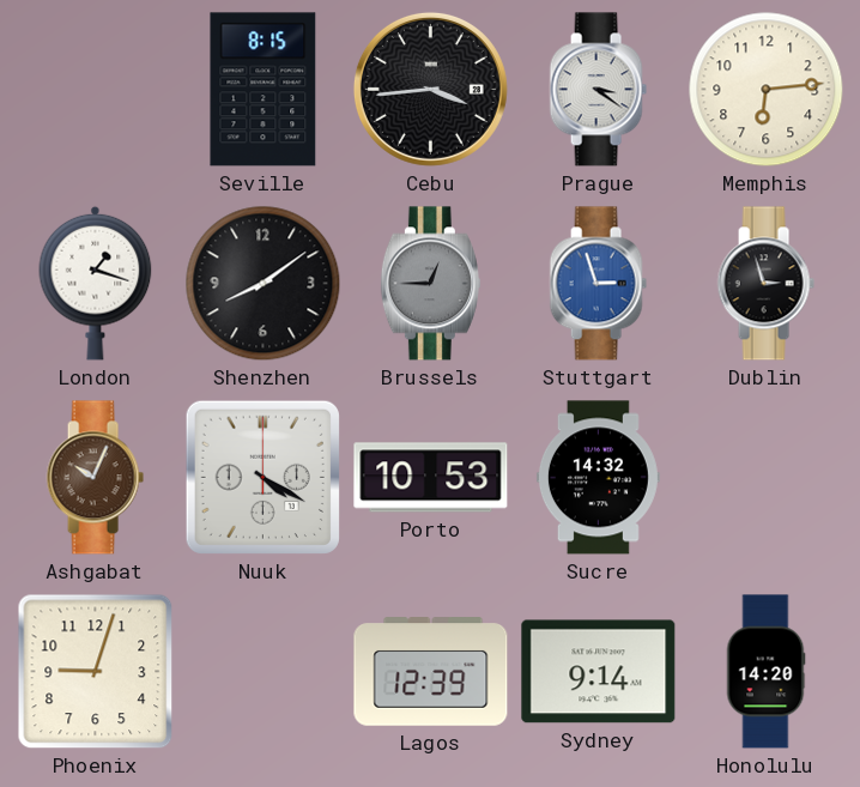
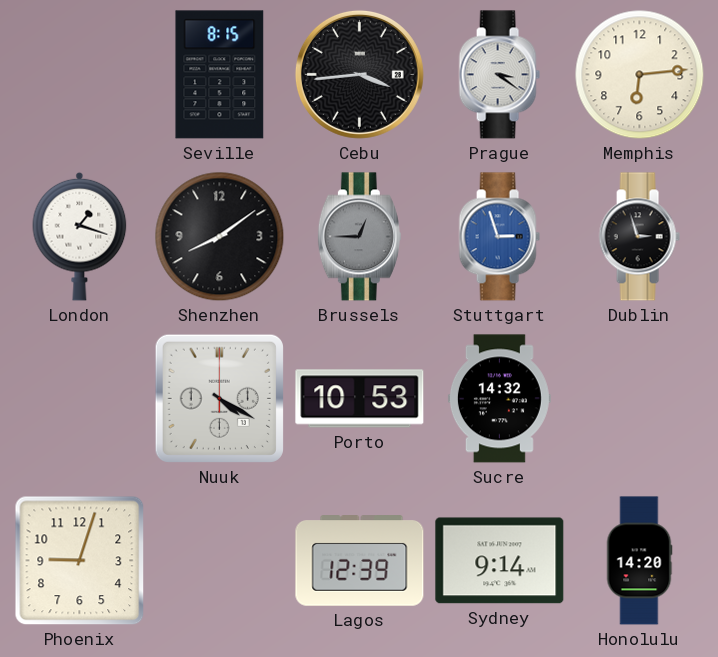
Ashgabat: 10:04 -> none (95, 478)
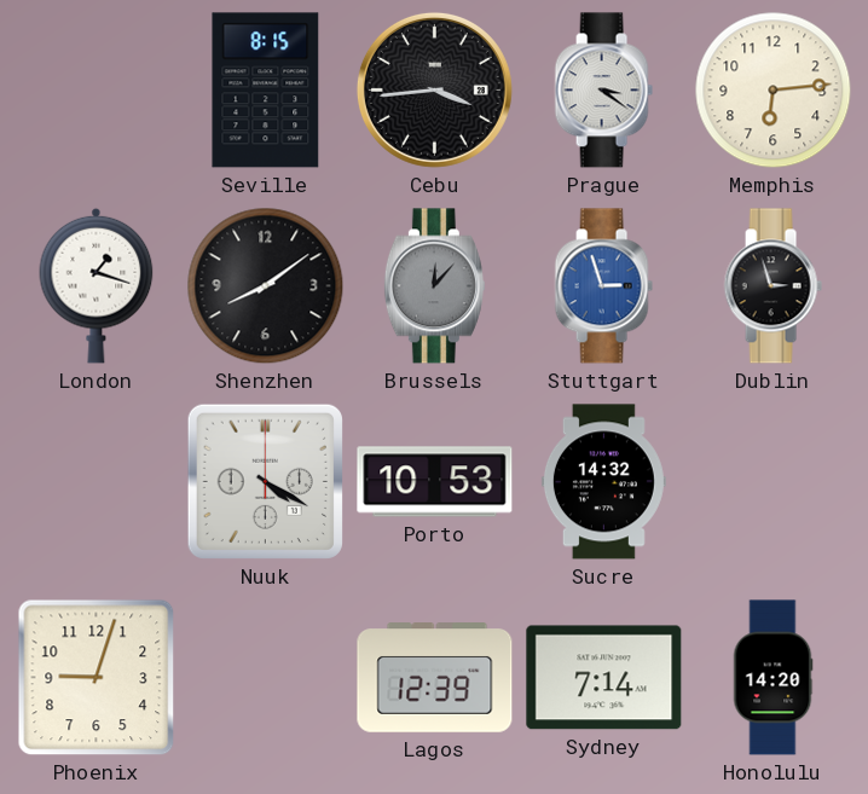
Brussels: 12:45 -> 12:07 (434, 286)
Sydney: 9:14 -> 7:14 (604, 678)
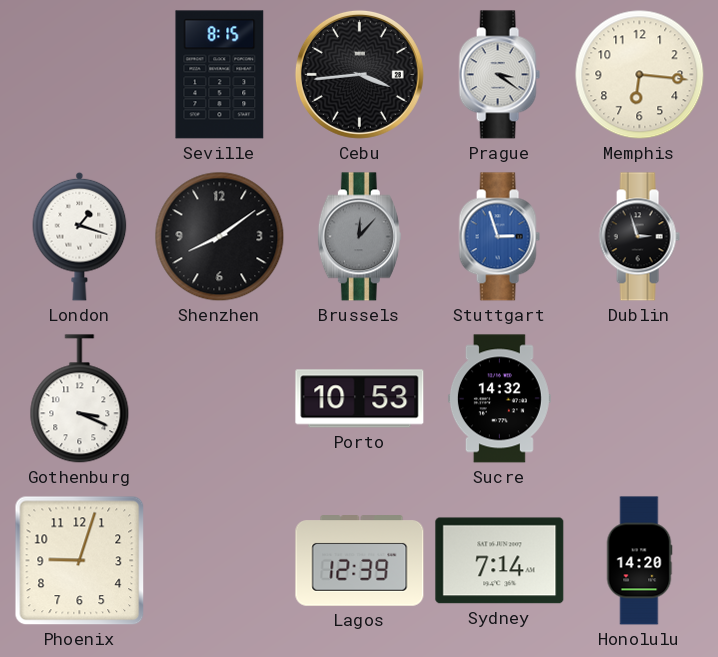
Memphis: 6:14 -> 6:16 (640, 75)
Gothenburg: none -> 3:19 (80, 399)
Nuuk: 4:20 -> none (265, 481)
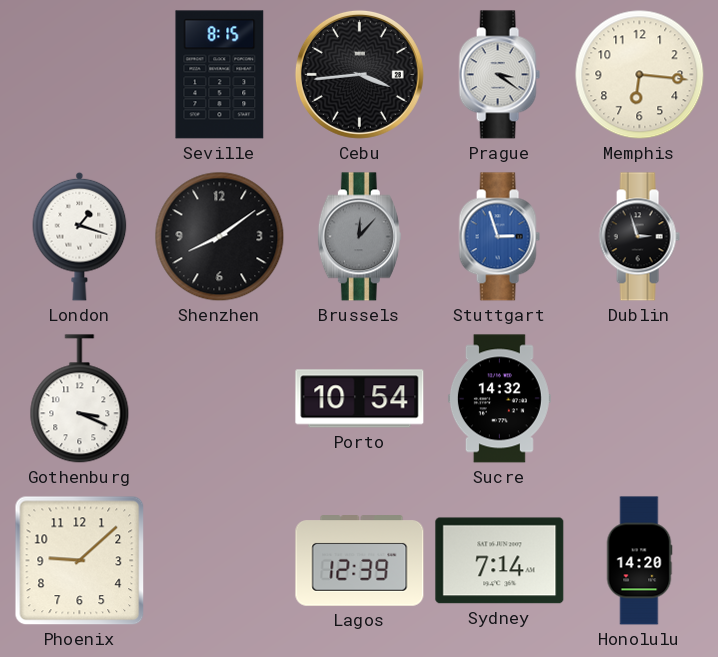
Porto: 10:53 -> 10:54 (360, 399)
Phoenix: 9:03 -> 9:08 (80, 561)
